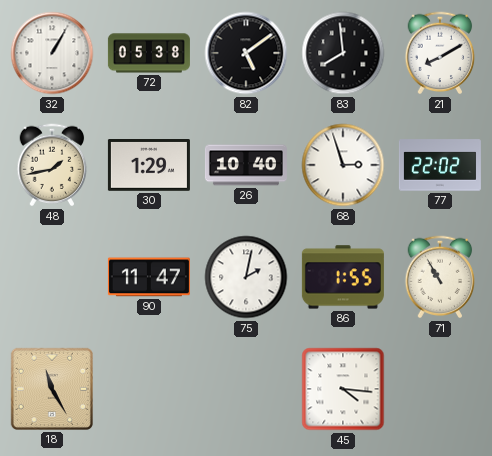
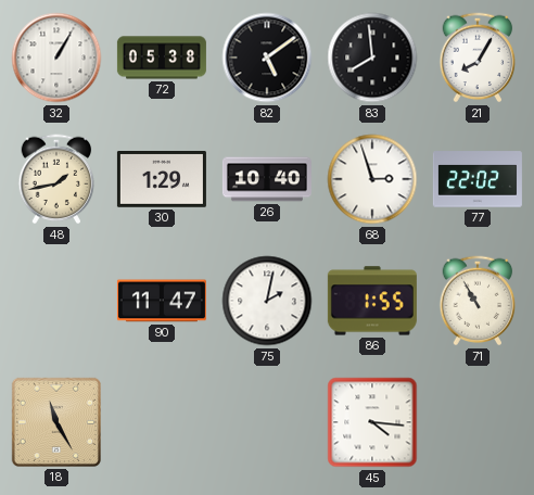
21: 8:10 -> 8:05 (478, 58)
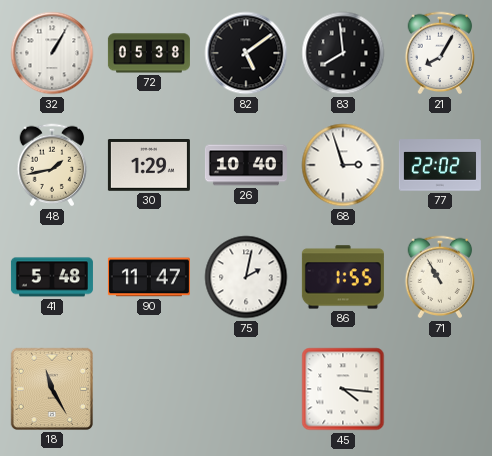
41: none -> 5:48 (52, 277)
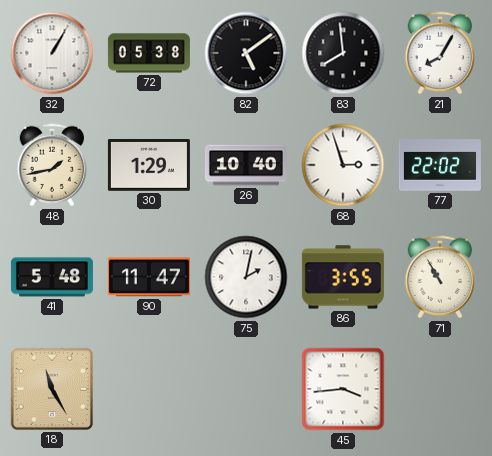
86: 1:55 -> 3:55 (343, 277)
45: 4:16 -> 3:44 (343, 389)
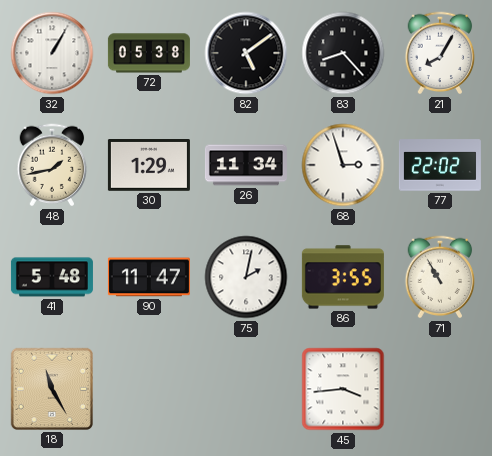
83: 7:59 -> 8:23 (343, 53)
26: 10:40 -> 11:34 (246, 165)
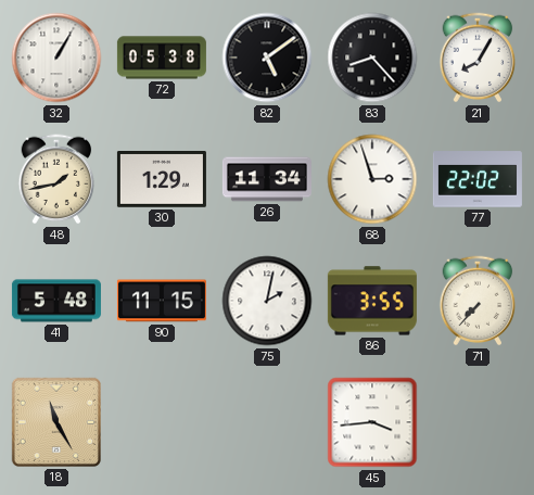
90: 11:47 -> 11:15 (162, 301)
71: 10:55 -> 7:37 (478, 301)
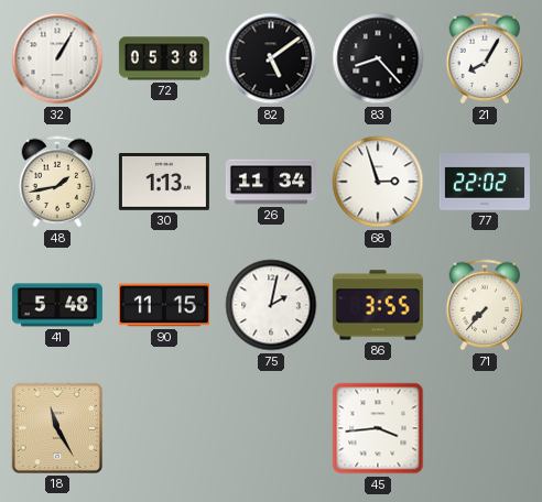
30: 1:29 -> 1:13 (164, 183)
